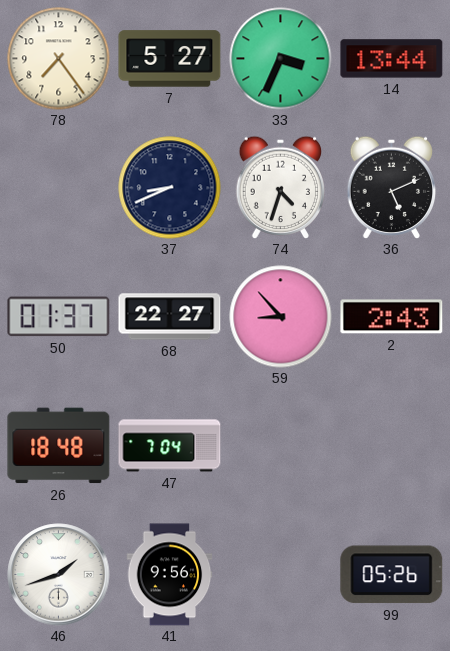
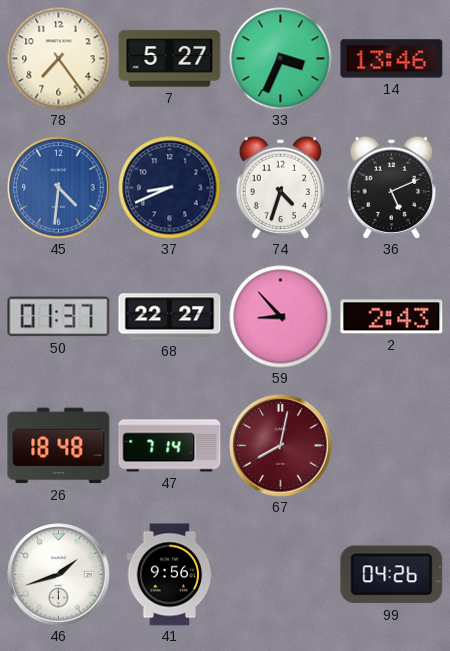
14: 13:44 -> 13:46 (392, 59)
45: none -> 4:31 (59, 188)
47: 7:04 -> 7:14 (170, 446)
67: none -> 8:02 (281, 446)
99: 05:26 -> 04:26 (392, 575)
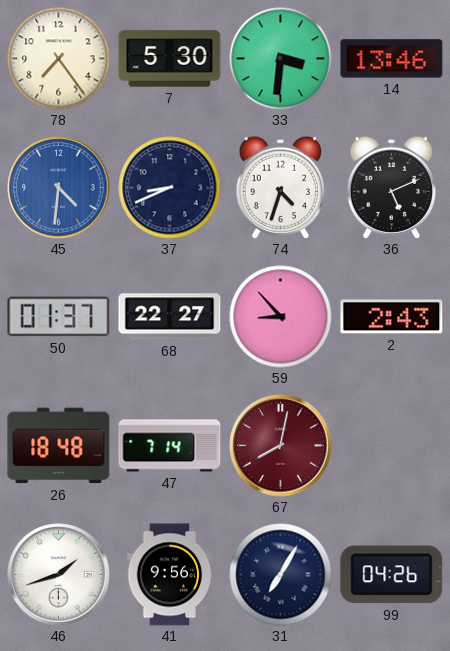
7: 5:27 -> 5:30 (170, 59)
33: 3:34 -> 3:31 (281, 59)
31: none -> 7:05 (281, 575)
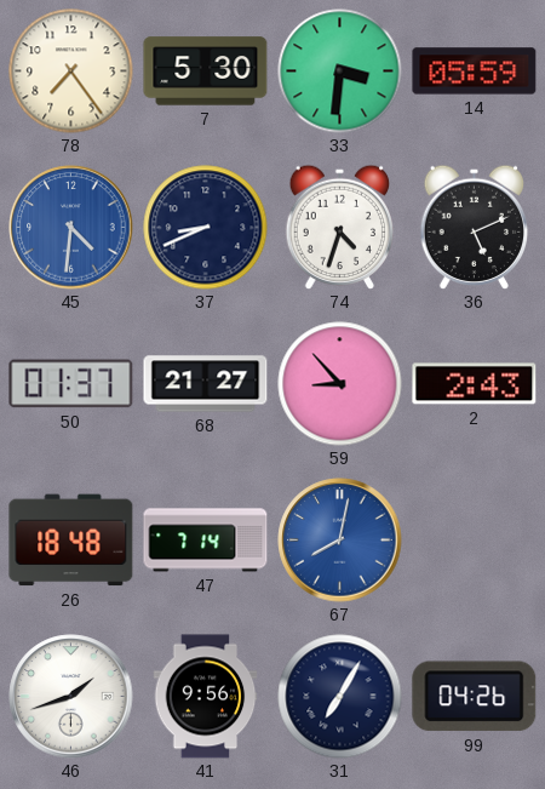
14: 13:46 -> 05:59 (475, 72)
68: 22:27 -> 21:27 (206, 384)
67 dial: burgundy -> blue (340, 541)
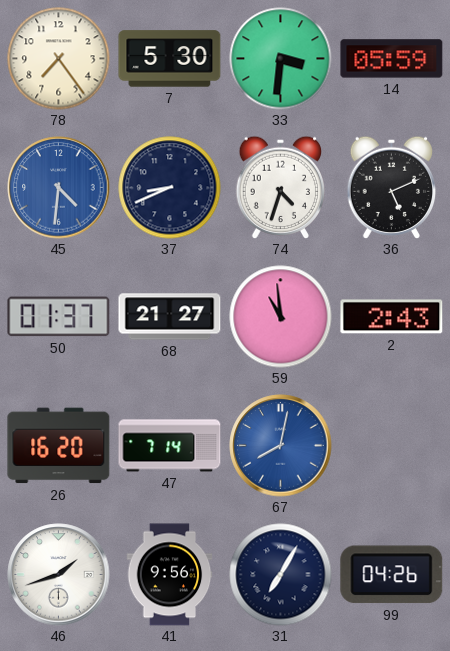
59: 8:53 -> 10:59 (281, 317)
26: 18:48 -> 16:20 (59, 446)
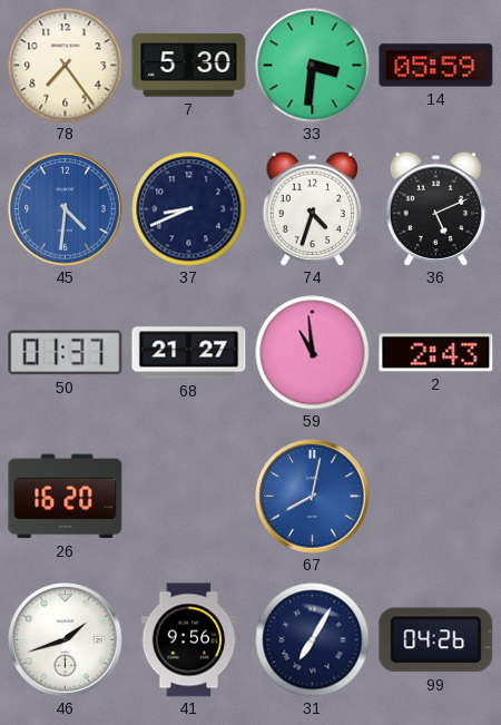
47: 7:14 -> none (170, 446)
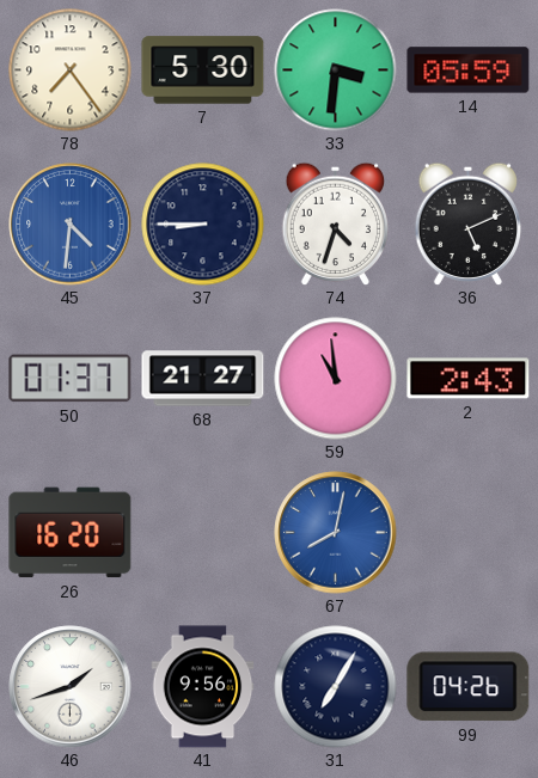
37: 8:41 -> 8:45 (203, 225)
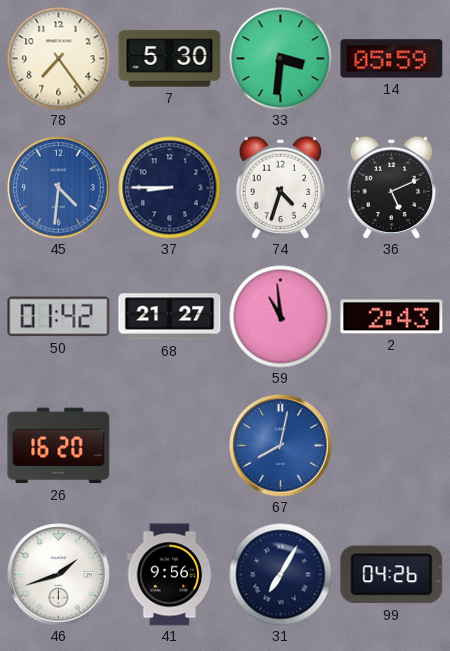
50: 01:37 -> 01:42 (59, 317)
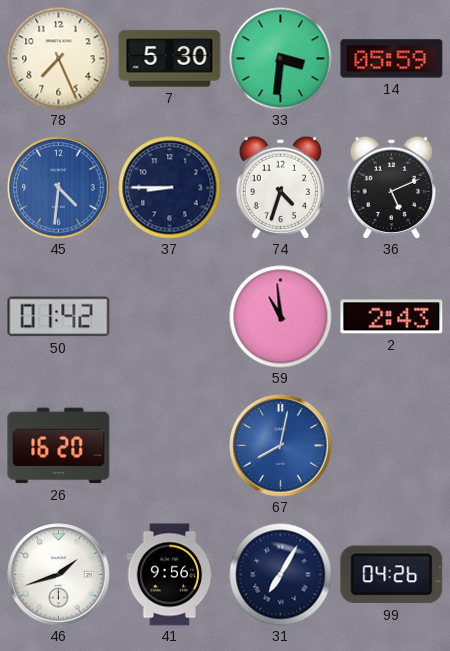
78: 7:24 -> 7:26 (59, 59)
68: 21:27 -> none (170, 317)
